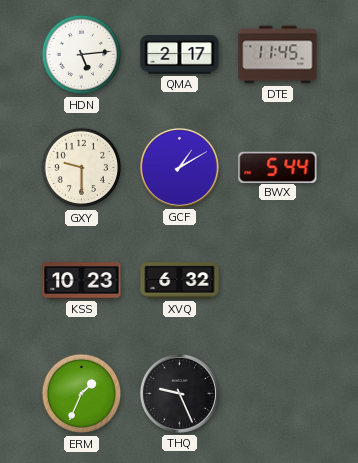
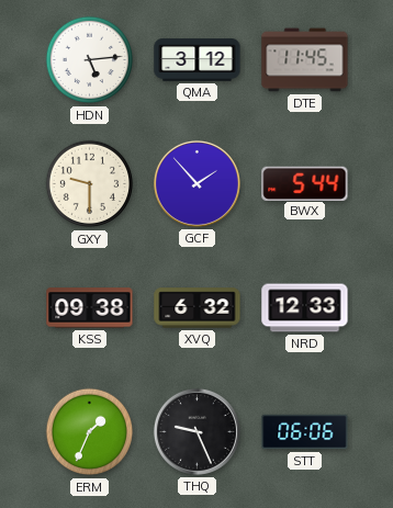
QMA: 2:17 -> 3:12 (198, 60)
GCF: 1:10 -> 1:53 (196, 183)
KSS: 10:23 -> 09:38 (90, 308)
NRD: none -> 12:33 (305, 308)
STT: none -> 06:06 (305, 432)
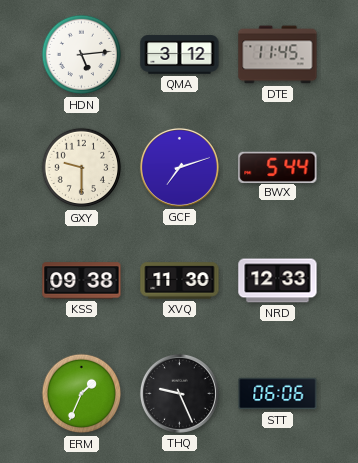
GCF: 1:53 -> 7:12 (179, 167)
XVQ: 6:32 -> 11:30 (180, 281)
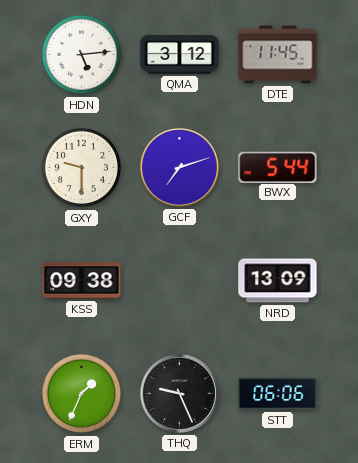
XVQ: 11:30 -> none (180, 281)
NRD: 12:33 -> 13:09 (278, 281)
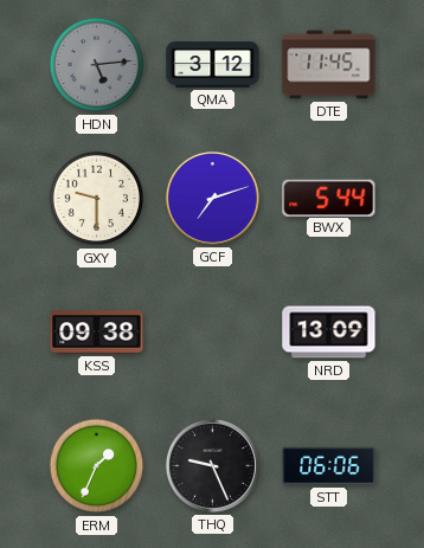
HDN dial: white -> grey (97, 65)
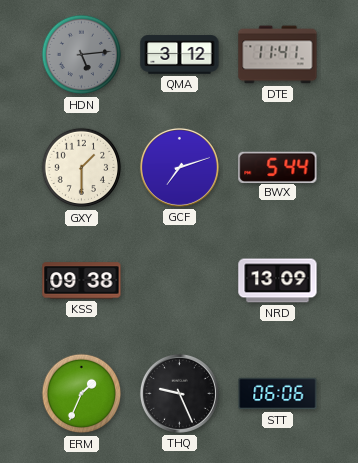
DTE: 11:45 -> 11:41 (278, 55)
GXY: 9:30 -> 1:30 (82, 168)
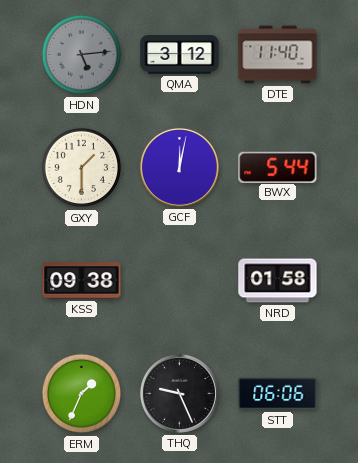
DTE: 11:41 -> 11:40 (278, 55)
GCF: 7:12 -> 12:02 (179, 167)
NRD: 13:09 -> 01:58 (278, 281)
